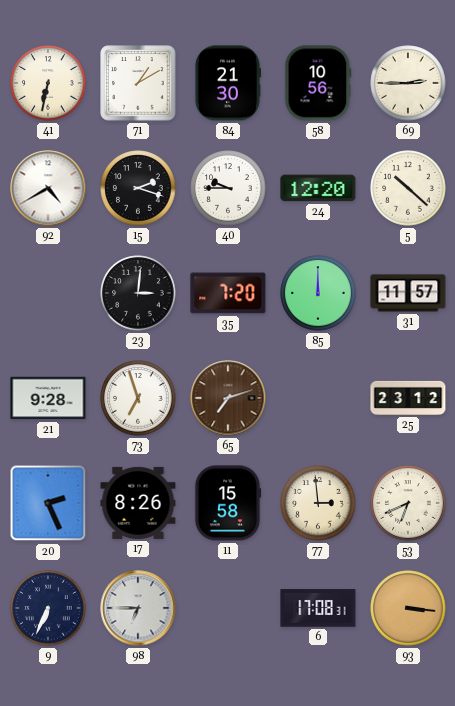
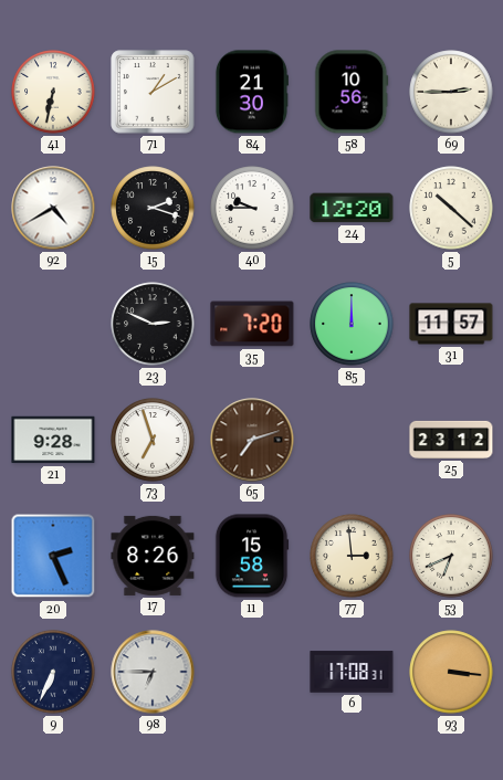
23: 3:01 -> 2:49 (153, 324)
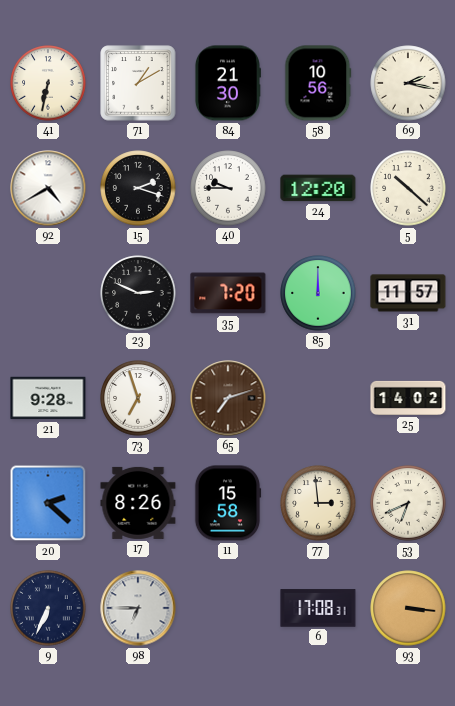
69: 2:45 -> 2:17 (408, 83)
25: 23:12 -> 14:02 (408, 398)
20: 2:26 -> 2:22 (48, 503)
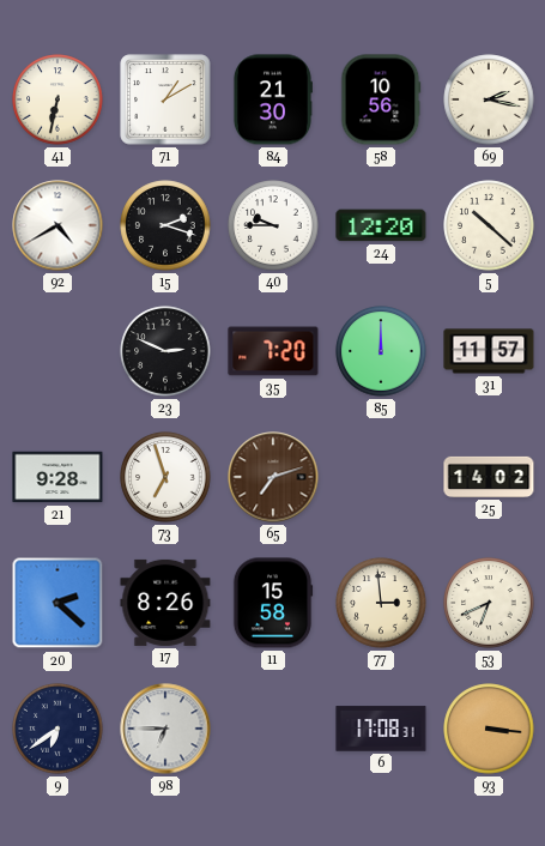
9: 6:34 -> 6:39 (57, 729)
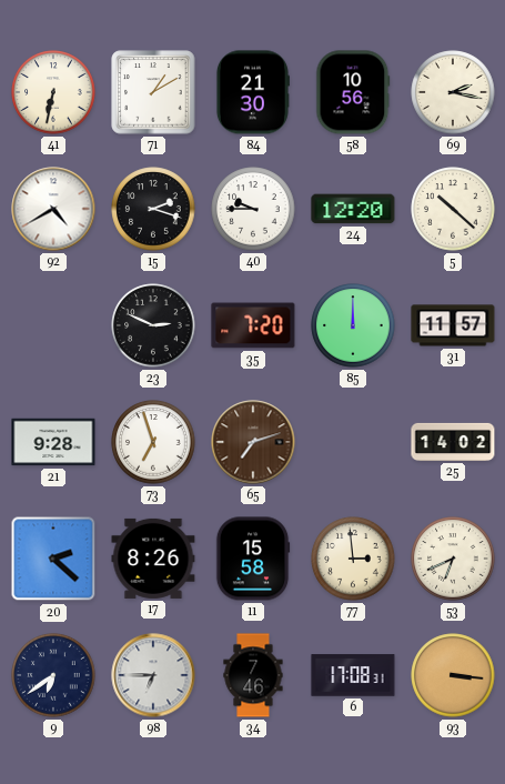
34: none -> 7:46 (253, 675)
